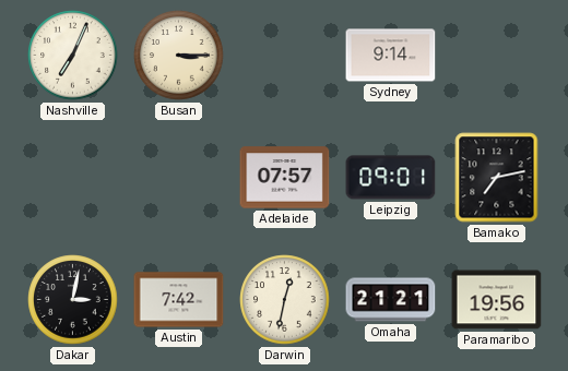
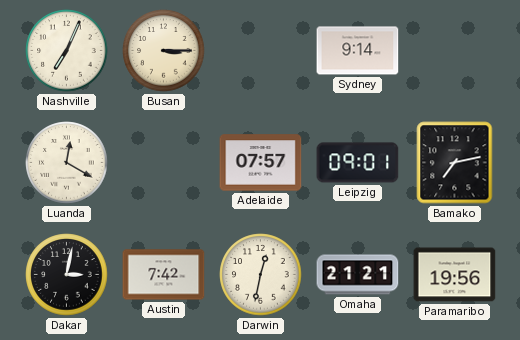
Luanda: none -> 12:20 (67, 163)
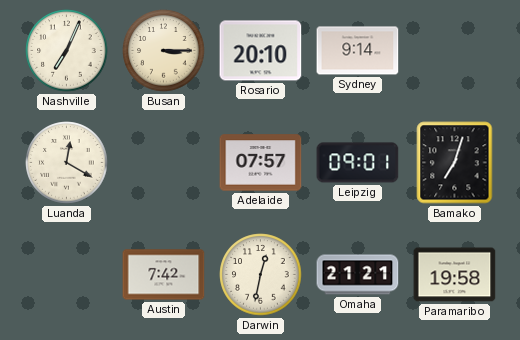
Rosario: none -> 20:10 (261, 51)
Bamako: 7:13 -> 7:03 (455, 163)
Dakar: 3:02 -> none (67, 275)
Paramaribo: 19:56 -> 19:58 (455, 275)
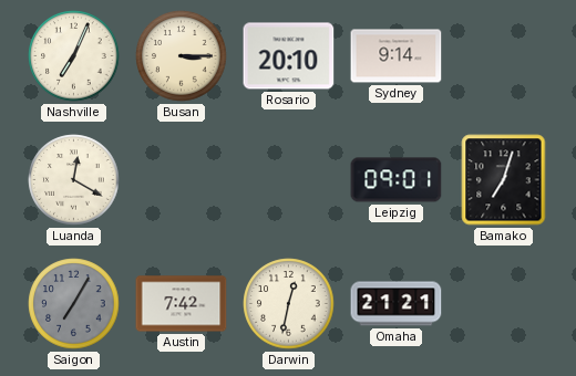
Adelaide: 07:57 -> none (261, 163)
Saigon: none -> 7:05 (74, 304)
Paramaribo: 19:58 -> none (455, 275)
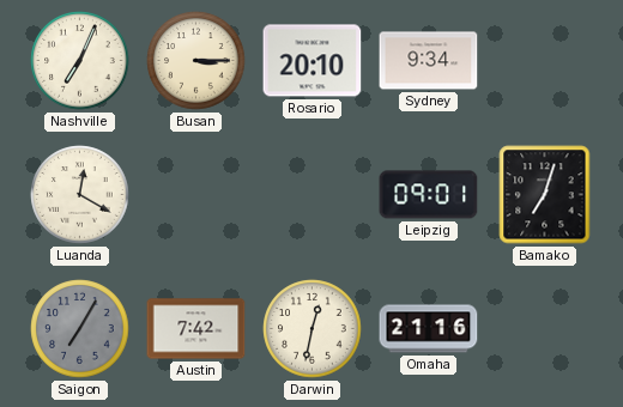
Sydney: 9:14 -> 9:34 (429, 61)
Omaha: 21:21 -> 21:16 (429, 329)
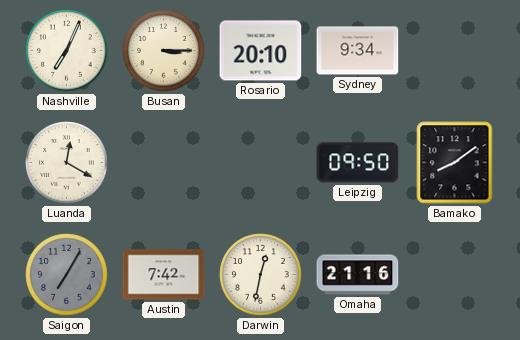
Leipzig: 09:01 -> 09:50 (358, 163)
Bamako: 7:03 -> 8:09 (455, 163)
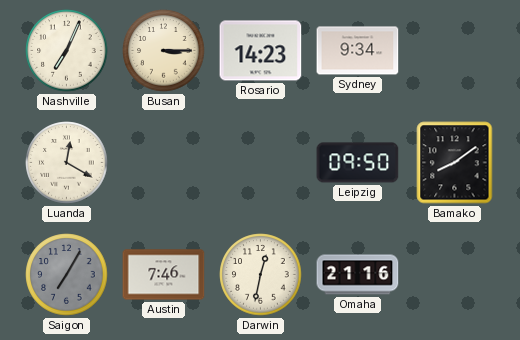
Rosario: 20:10 -> 14:23 (261, 51)
Austin: 7:42 -> 7:46 (164, 275)
